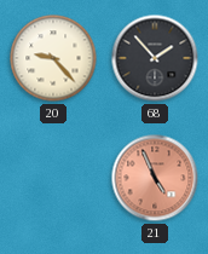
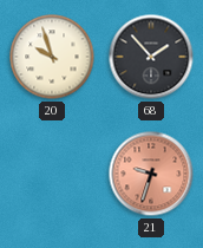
20: 9:23 -> 9:57 (52, 57)
21: 4:56 -> 9:33 (151, 174)
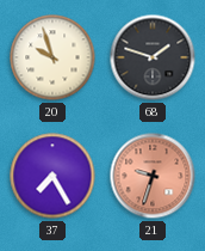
68: 1:53 -> 1:48 (153, 57)
37: none -> 7:25 (52, 176)
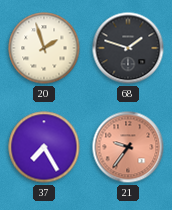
20: 9:57 -> 1:57 (44, 48)
21: 9:33 -> 9:36 (128, 147)
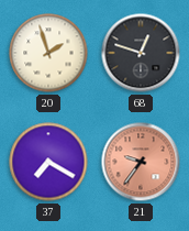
68: 1:48 -> 12:48 (141, 53)
37: 7:25 -> 7:20 (48, 162)
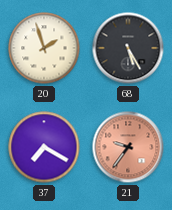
68: 12:48 -> 5:25 (128, 48)
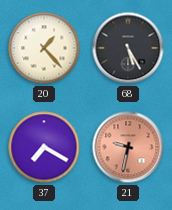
20: 1:57 -> 1:23 (44, 48)
21: 9:36 -> 9:32 (128, 147)
